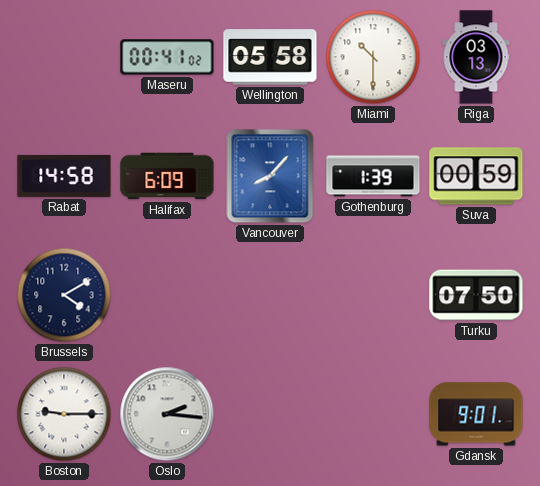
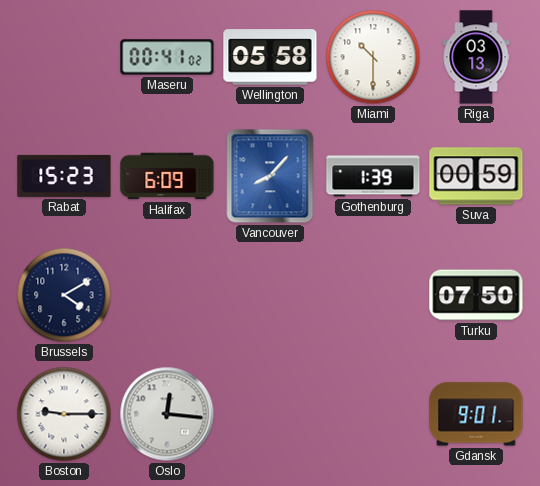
Rabat: 14:58 -> 15:23 (64, 176)
Oslo: 2:16 -> 12:16 (167, 414)
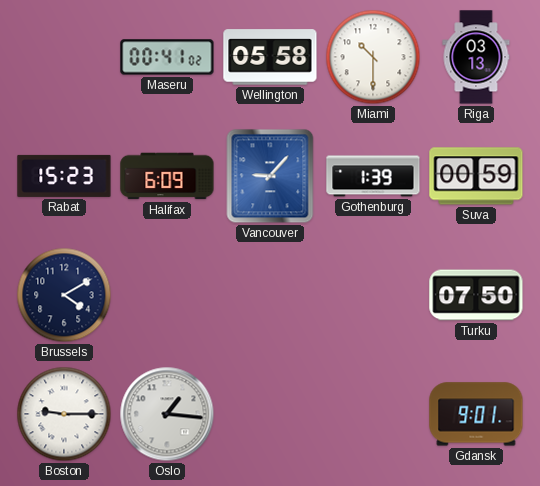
Vancouver: 8:07 -> 9:07 (270, 176)
Oslo: 12:16 -> 1:16 (167, 414)
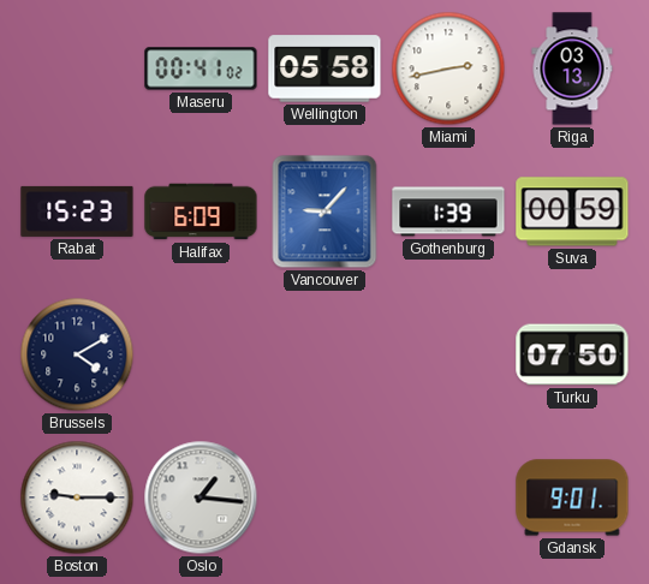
Miami: 10:30 -> 2:43 (448, 68)
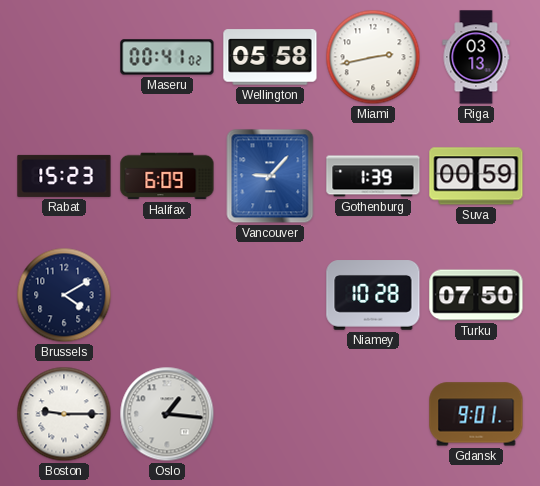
Niamey: none -> 10:28 (373, 295)
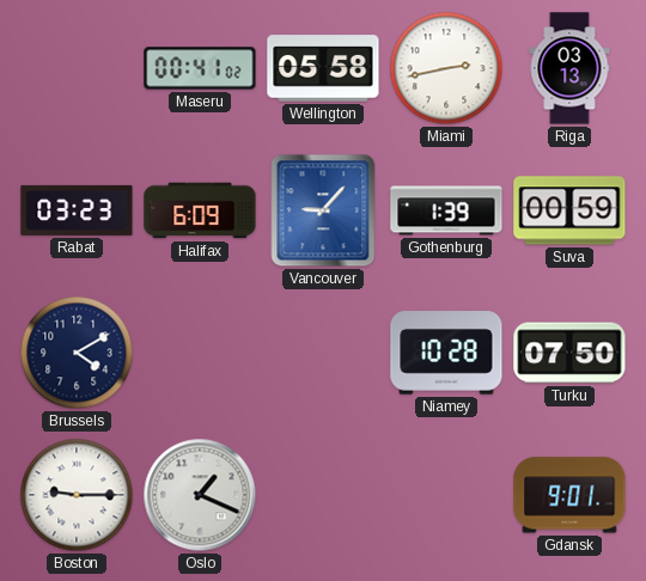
Rabat: 15:23 -> 03:23 (77, 210)
Oslo: 1:16 -> 1:19 (200, 495)
